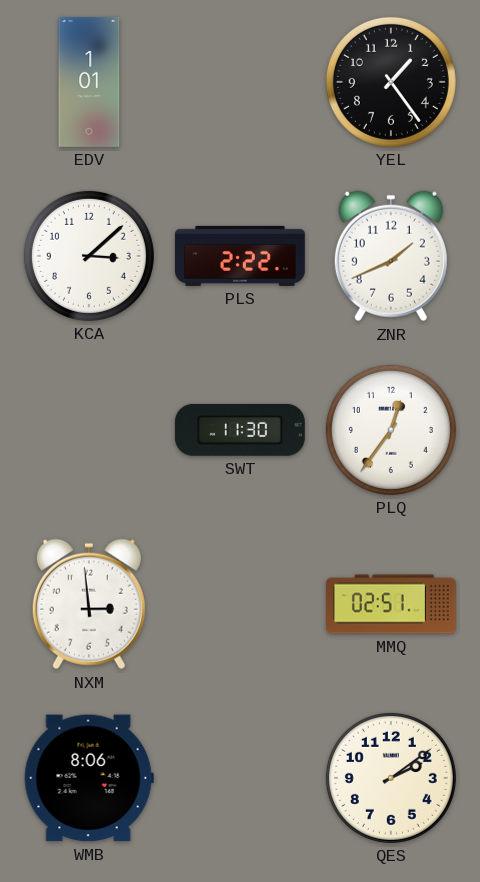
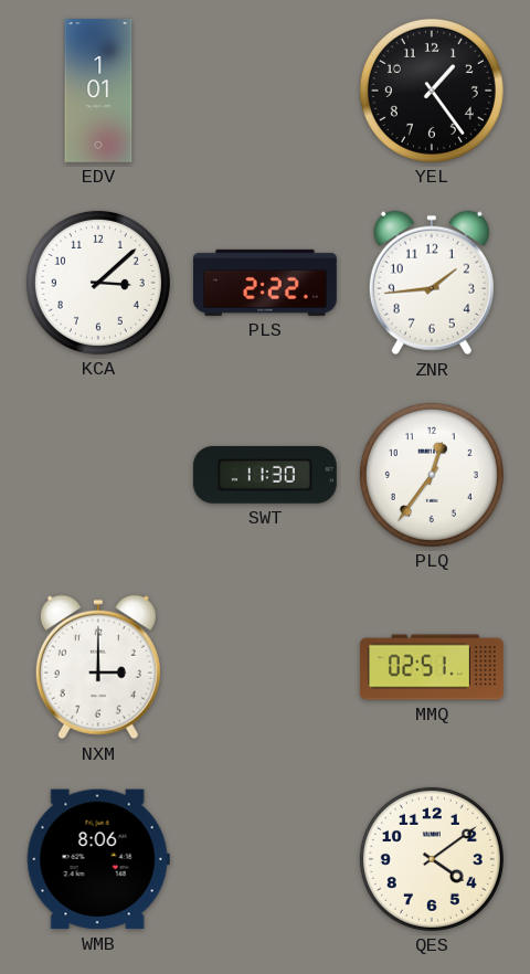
ZNR: 1:41 -> 1:44 (432, 283)
NXM: 2:59 -> 3:00 (98, 667)
QES: 2:09 -> 4:09 (432, 859)
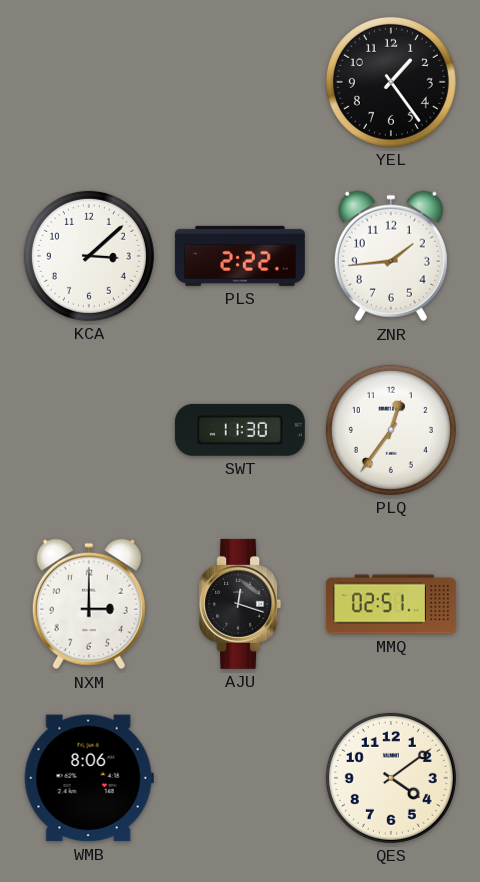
EDV: 1:01 -> none (98, 91)
AJU: none -> 12:18 (240, 604)
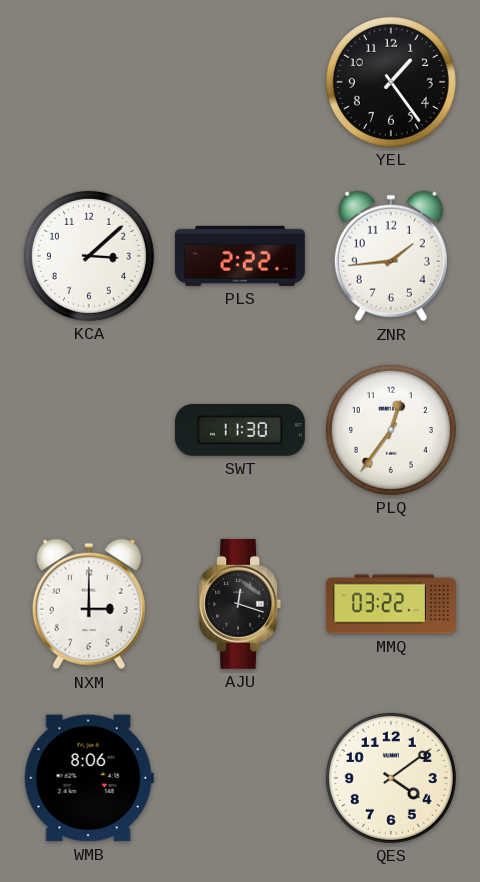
MMQ: 02:51 -> 03:22 (391, 604)
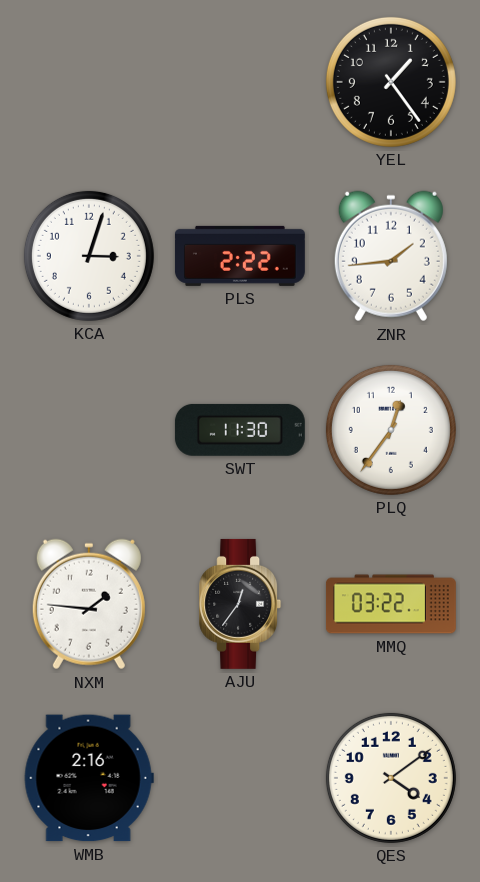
KCA: 3:08 -> 3:03 (89, 256)
NXM: 3:00 -> 1:46 (89, 604)
AJU: 12:18 -> 12:36 (240, 604)
WMB: 8:06 -> 2:16 (89, 778)
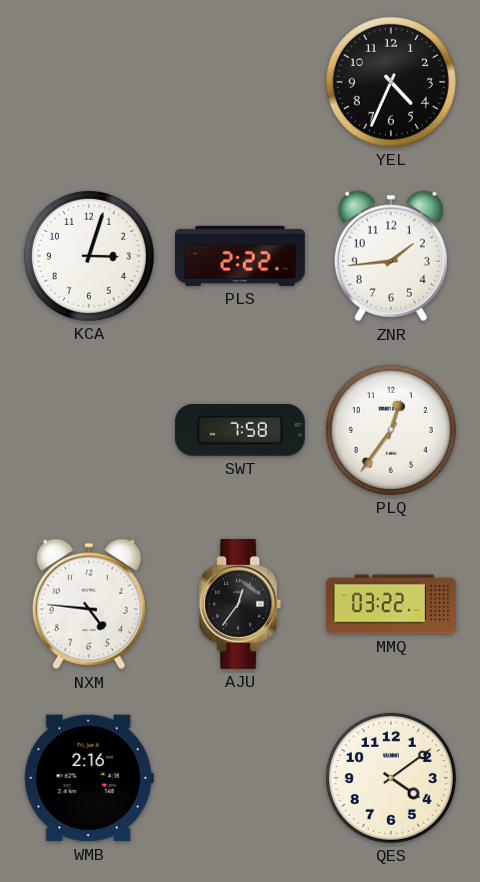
YEL: 1:24 -> 4:34 (391, 82)
SWT: 11:30 -> 7:58 (240, 430)
NXM: 1:46 -> 4:46 (89, 604)
